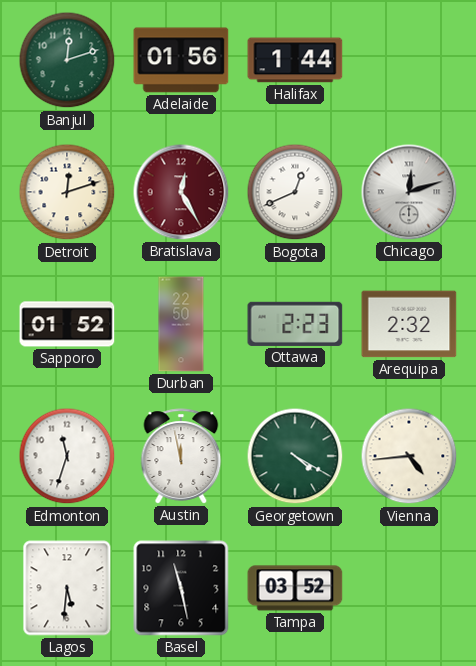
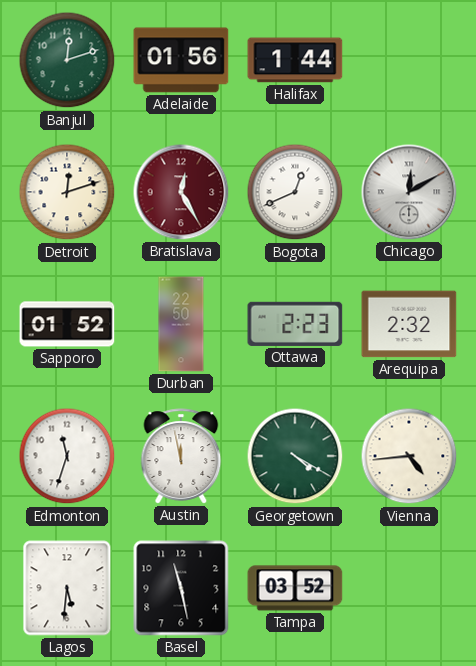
Chicago: 12:12 -> 12:10 (409, 192)
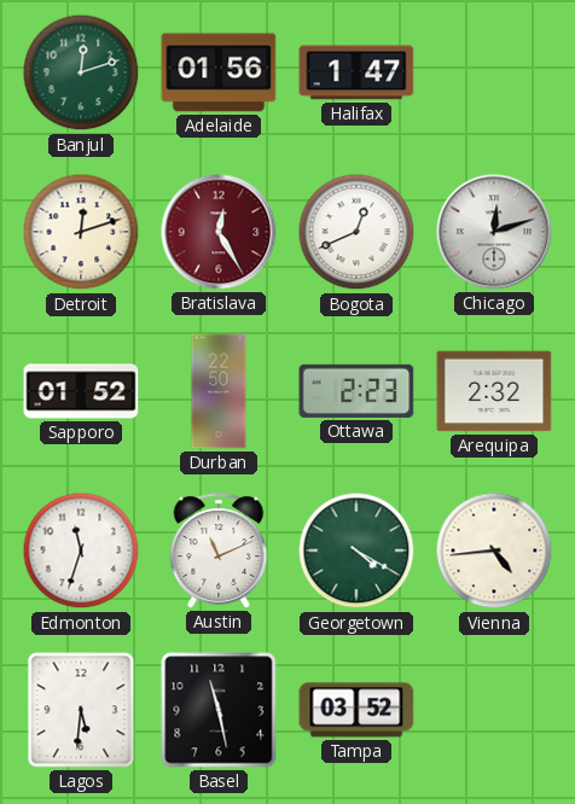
Halifax: 1:44 -> 1:47 (356, 72)
Chicago: 12:10 -> 12:12 (494, 232)
Austin: 11:58 -> 11:11 (219, 550)
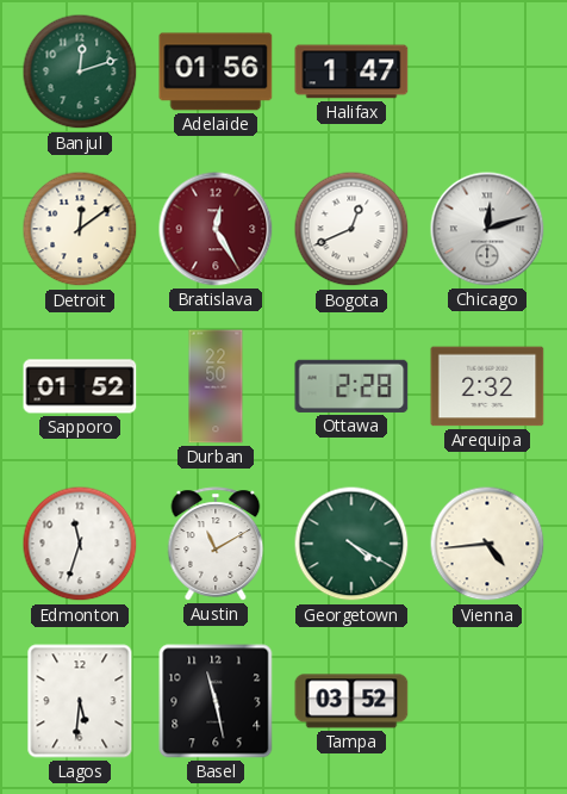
Detroit: 12:12 -> 12:09 (80, 229)
Ottawa: 2:23 -> 2:28 (351, 386)
Austin: 11:11 -> 11:10 (216, 544)
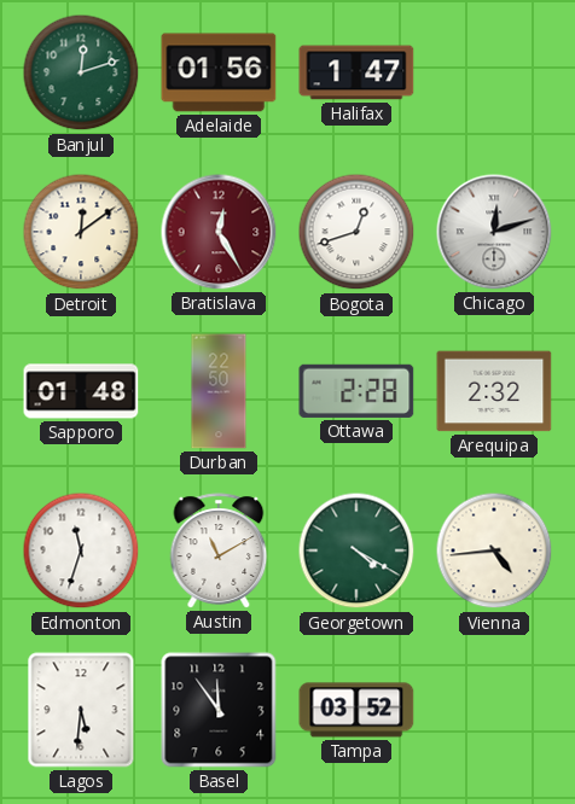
Bogota: 12:41 -> 12:42 (356, 232)
Sapporo: 01:52 -> 01:48 (81, 391)
Basel: 11:28 -> 11:54 (219, 710)
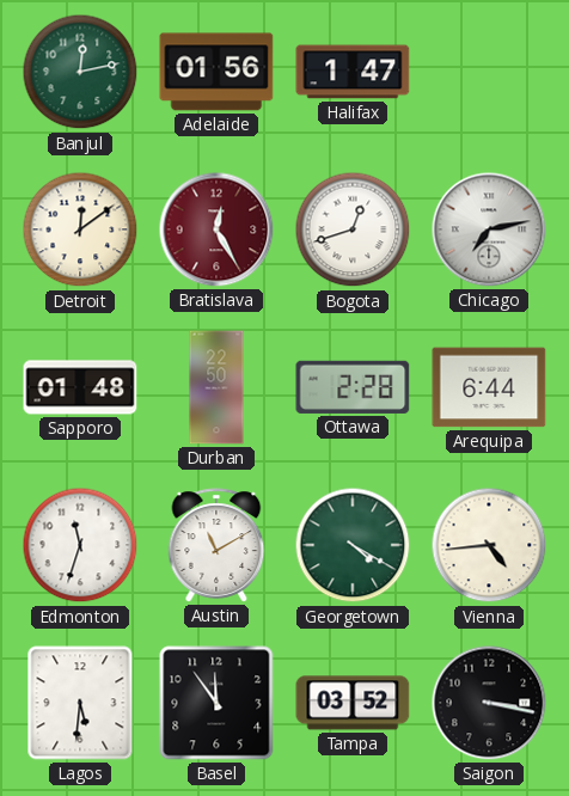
Banjul: 12:12 -> 12:13 (80, 72)
Chicago: 12:12 -> 7:13 (489, 229)
Arequipa: 2:32 -> 6:44 (489, 387)
Saigon: none -> 3:17 (489, 703)
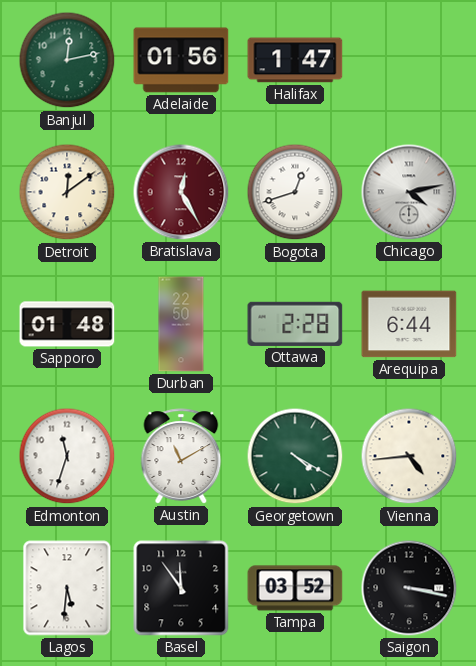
Chicago: 7:13 -> 4:13 (409, 192)
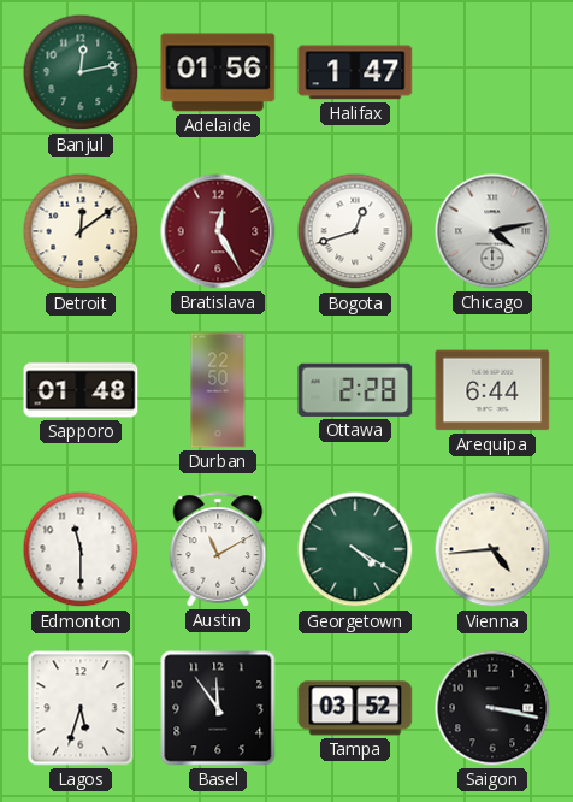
Edmonton: 11:33 -> 11:30 (81, 549)
Lagos: 5:31 -> 5:33 (81, 708)
